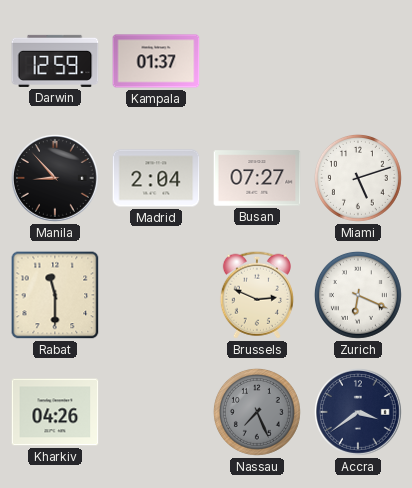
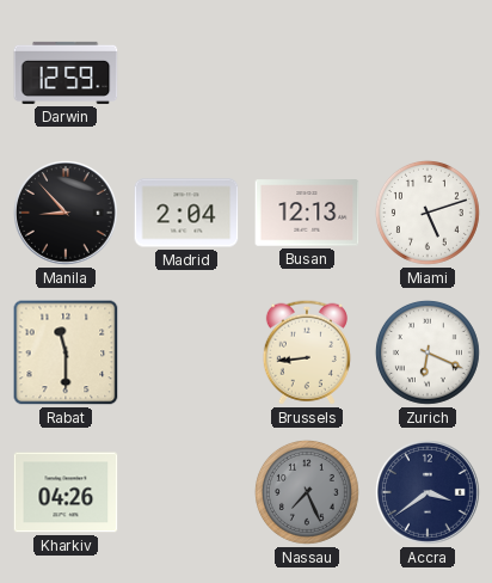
Kampala: 01:37 -> none (156, 61)
Busan: 07:27 -> 12:13 (307, 213)
Brussels: 2:49 -> 8:44 (307, 352)
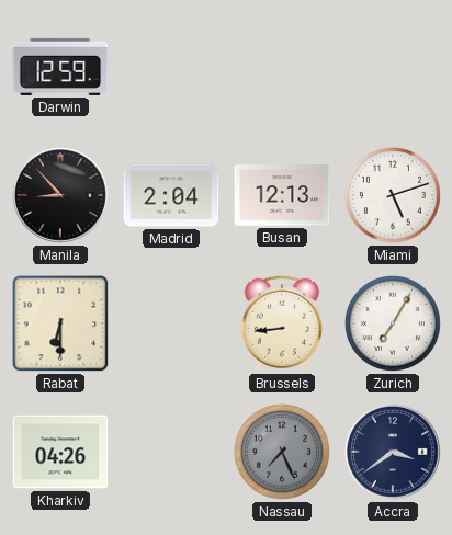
Rabat: 11:30 -> 6:30 (60, 323)
Zurich: 6:19 -> 7:05 (393, 323)
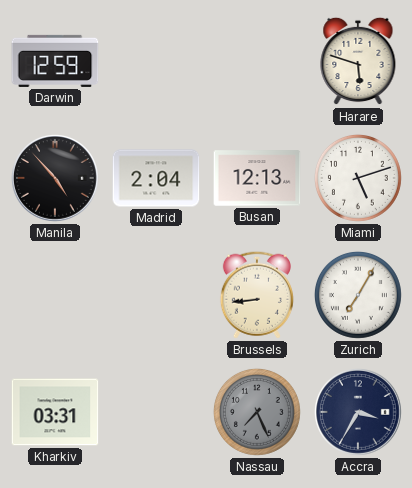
Harare: none -> 5:48 (358, 61)
Manila: 8:53 -> 4:53 (56, 179)
Rabat: 6:30 -> none (60, 323)
Kharkiv: 04:26 -> 03:31 (55, 412)
Accra: 3:39 -> 3:35 (359, 413)
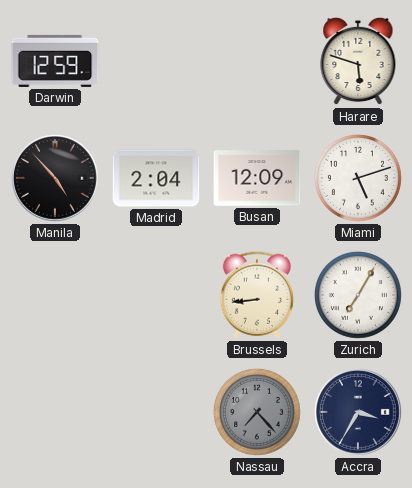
Busan: 12:13 -> 12:09 (257, 178)
Kharkiv: 03:31 -> none (55, 412)
Nassau: 7:26 -> 7:23 (257, 412)
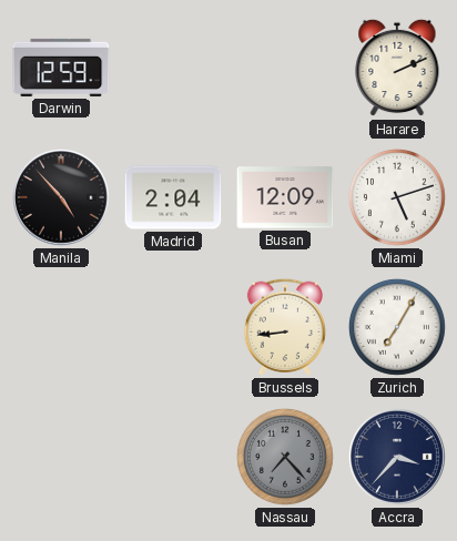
Harare: 5:48 -> 2:11 (397, 68)
Accra: 3:35 -> 3:37 (398, 458)
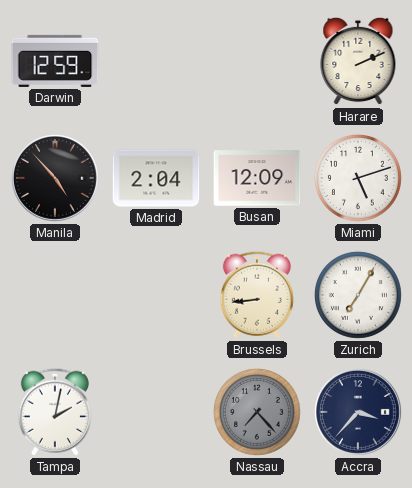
Tampa: none -> 2:02 (55, 412)
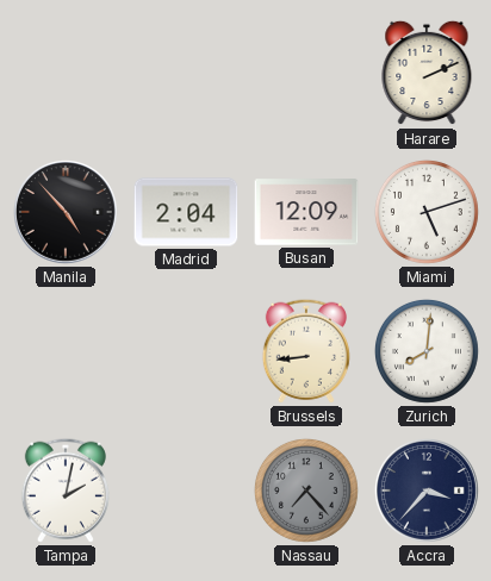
Darwin: 12:59 -> none (55, 61)
Zurich: 7:05 -> 8:01 (427, 351)
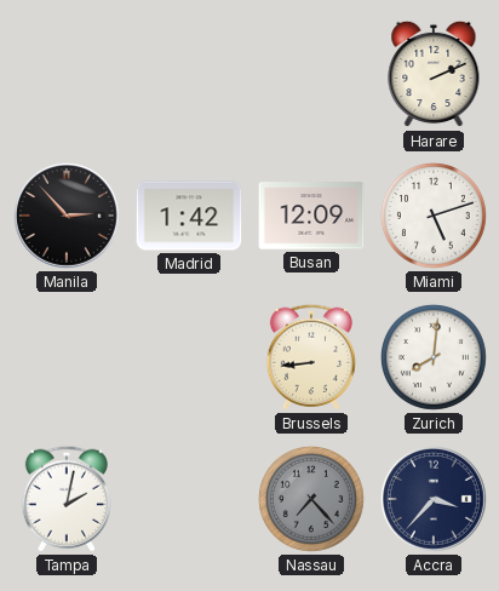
Manila: 4:53 -> 2:53 (68, 217)
Madrid: 2:04 -> 1:42 (189, 216)
